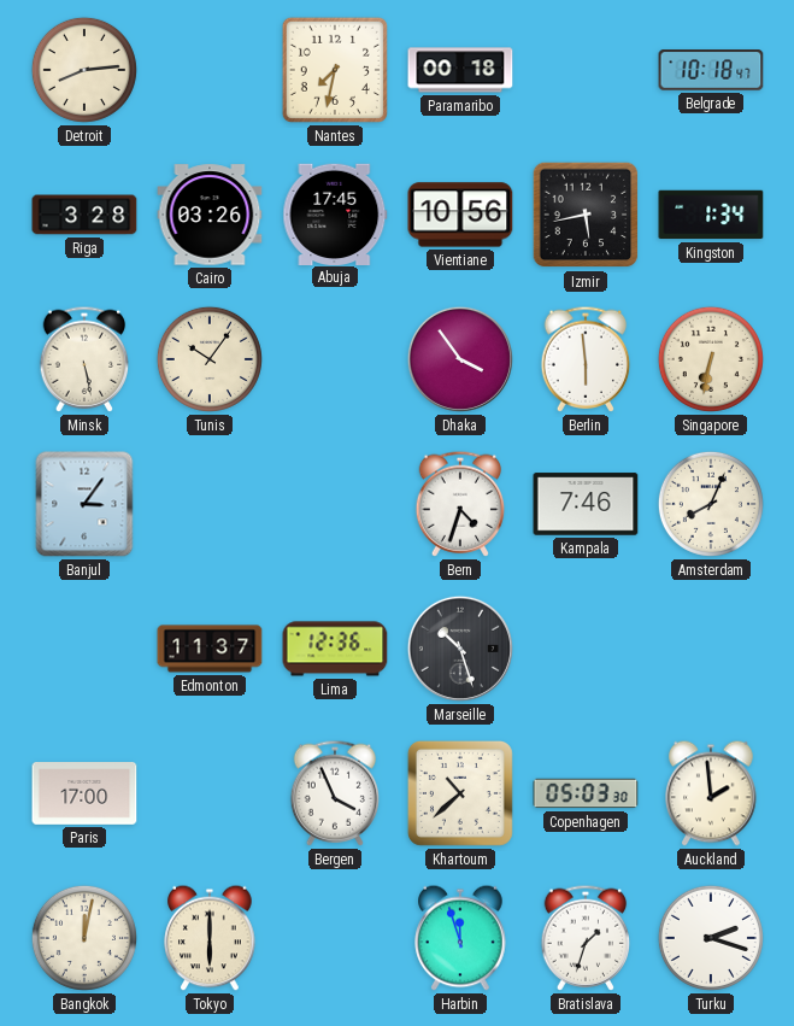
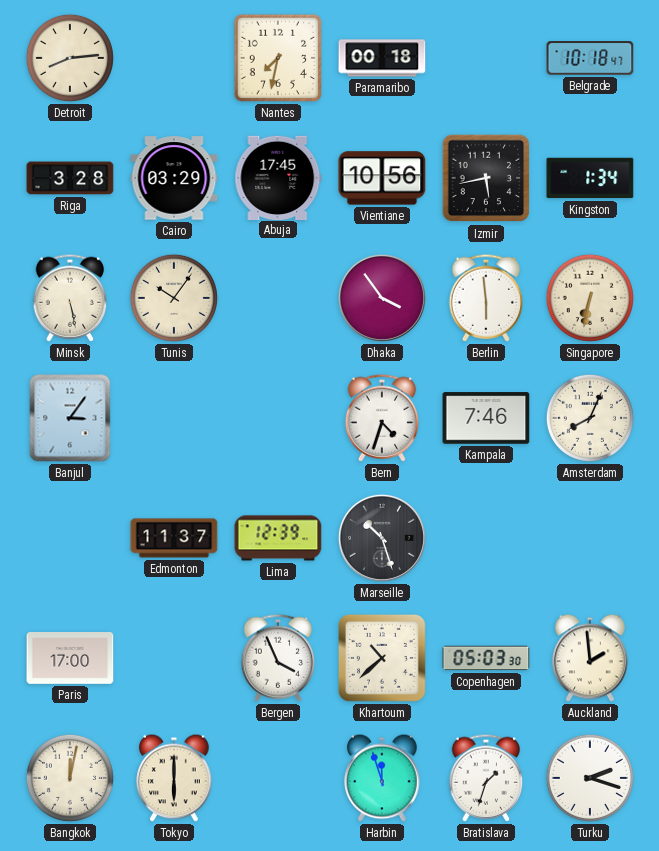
Cairo: 03:26 -> 03:29 (174, 178)
Lima: 12:36 -> 12:39 (278, 538)
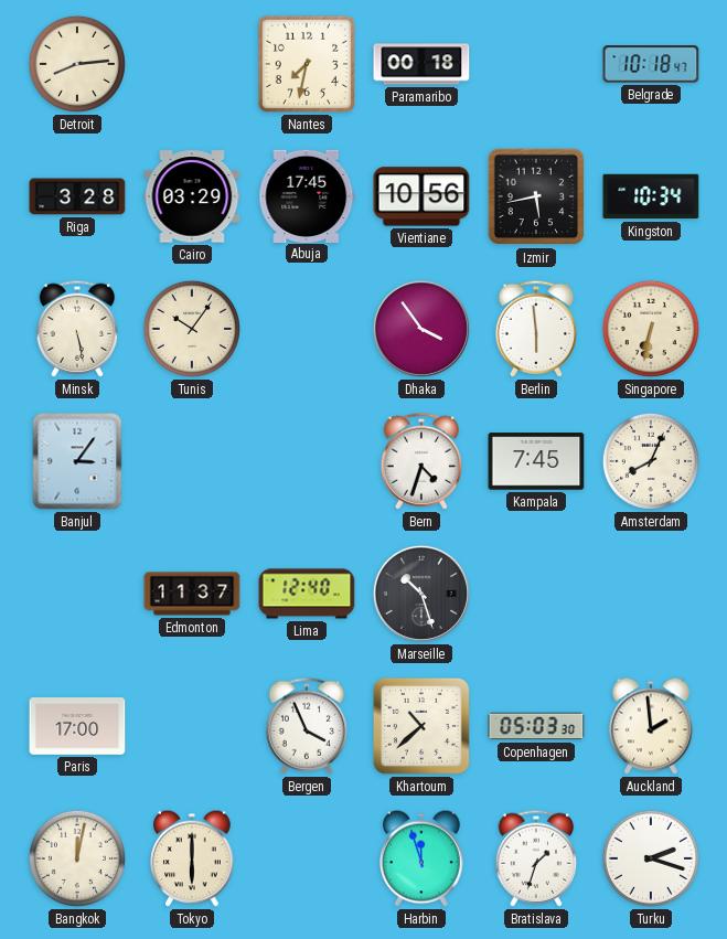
Kingston: 1:34 -> 10:34 (651, 196)
Kampala: 7:46 -> 7:45 (536, 461)
Lima: 12:39 -> 12:40 (307, 594)
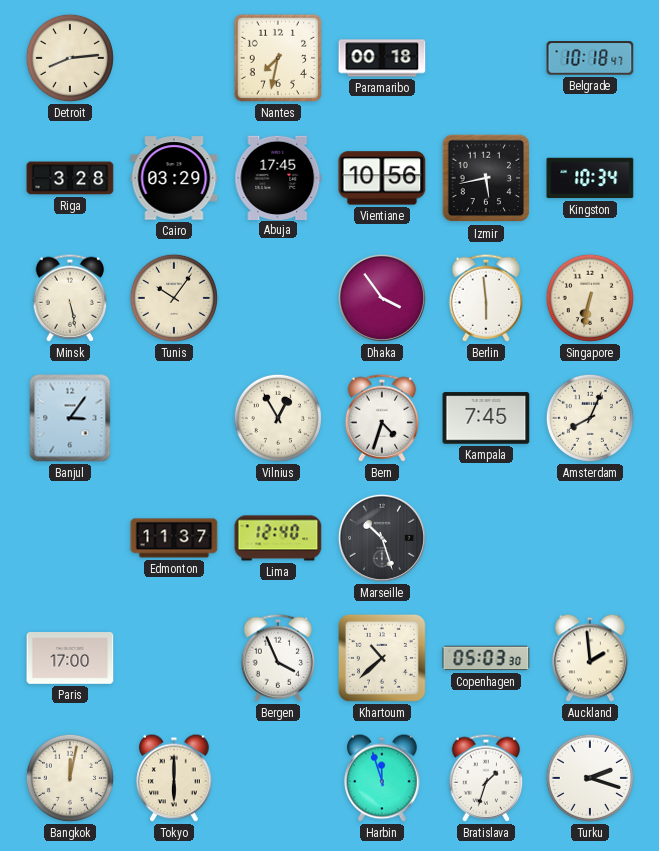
Vilnius: none -> 12:55 (278, 418)
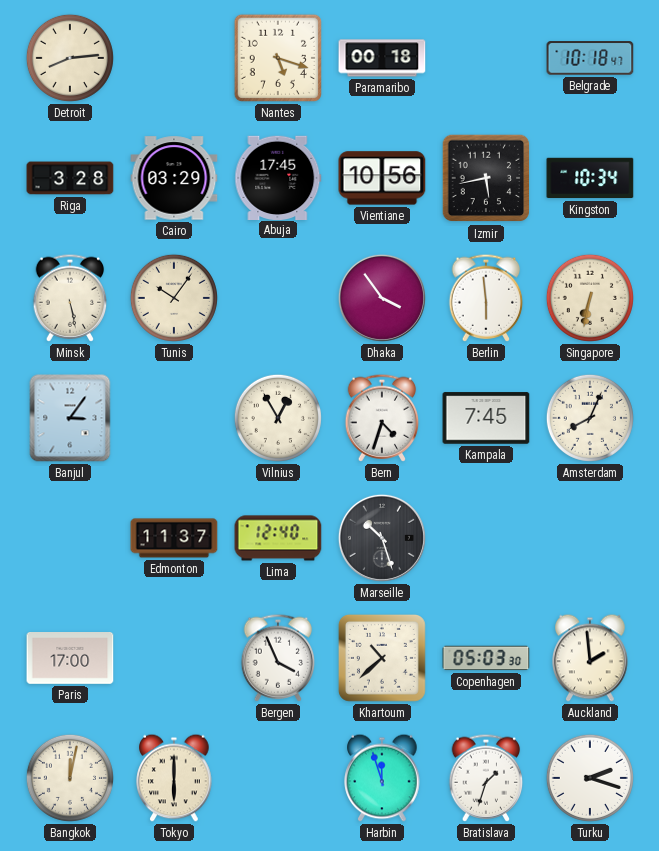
Nantes: 7:32 -> 5:18 (278, 58)
